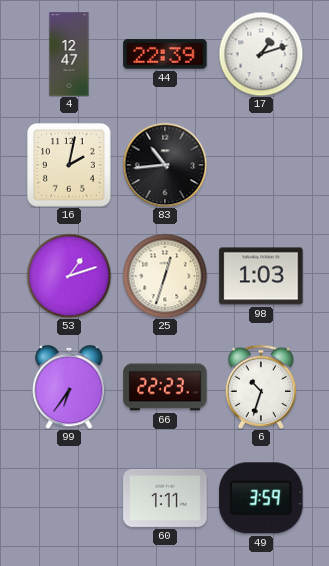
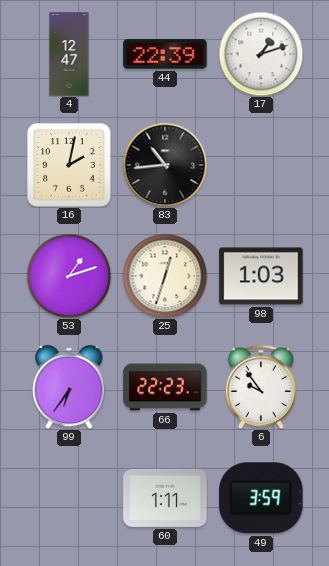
6: 10:33 -> 9:54 (261, 387)
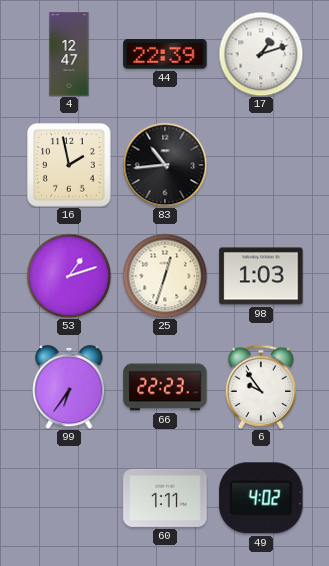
16: 2:02 -> 1:58 (69, 165)
49: 3:59 -> 4:02 (261, 498)
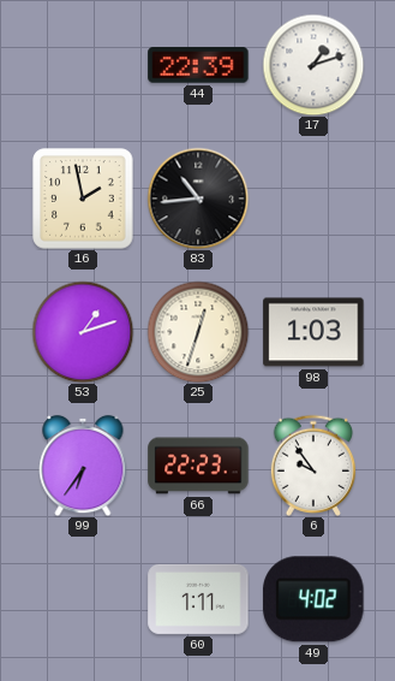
4: 12:47 -> none (69, 54)
